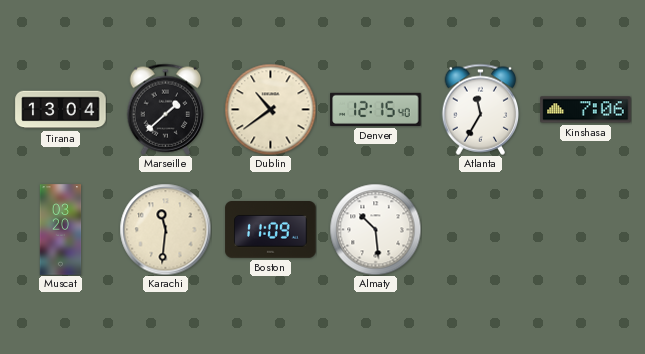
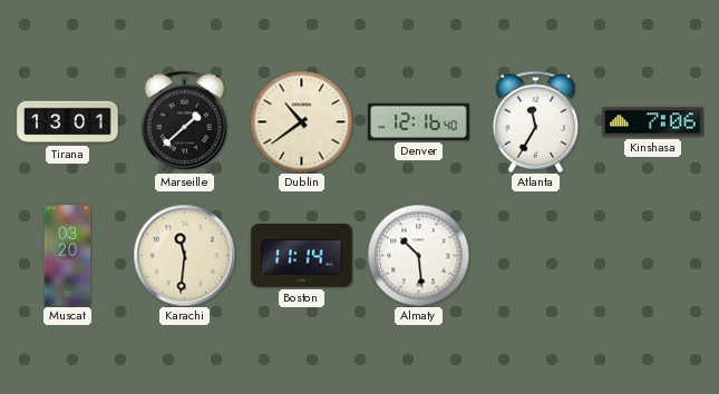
Tirana: 13:04 -> 13:01 (68, 122)
Denver: 12:15 -> 12:16 (419, 121)
Boston: 11:09 -> 11:14 (302, 256)
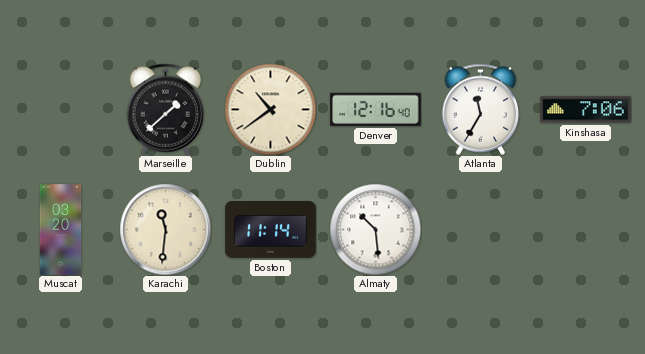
Tirana: 13:01 -> none (68, 122)
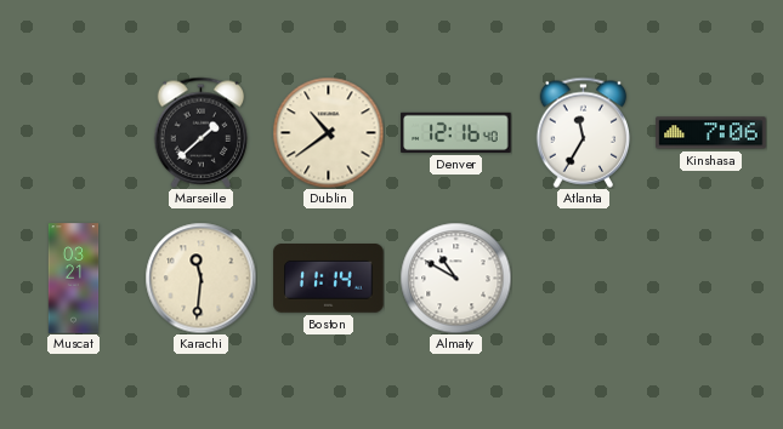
Muscat: 03:20 -> 03:21 (74, 279)
Almaty: 10:29 -> 10:50 (455, 278)
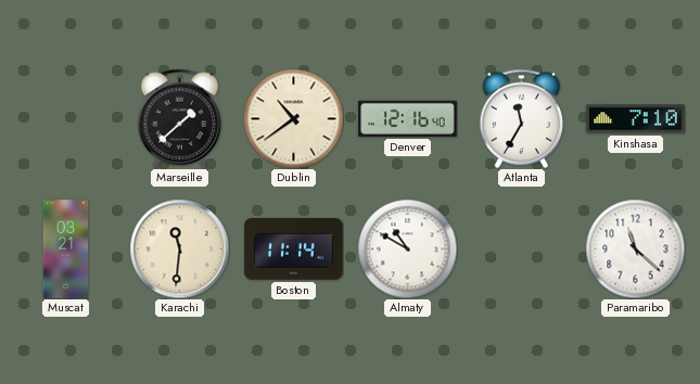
Kinshasa: 7:06 -> 7:10 (636, 119)
Paramaribo: none -> 11:22 (635, 248)
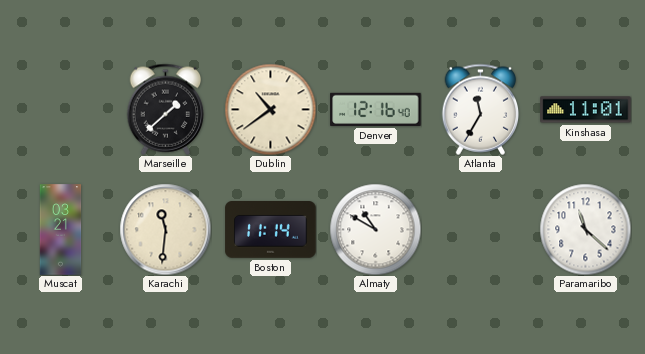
Kinshasa: 7:10 -> 11:01 (586, 110)
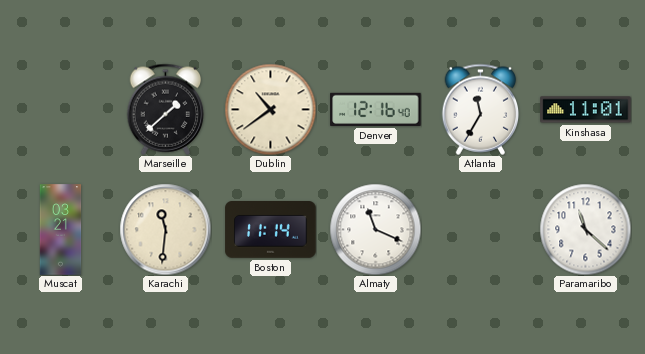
Almaty: 10:50 -> 11:19 (375, 229)
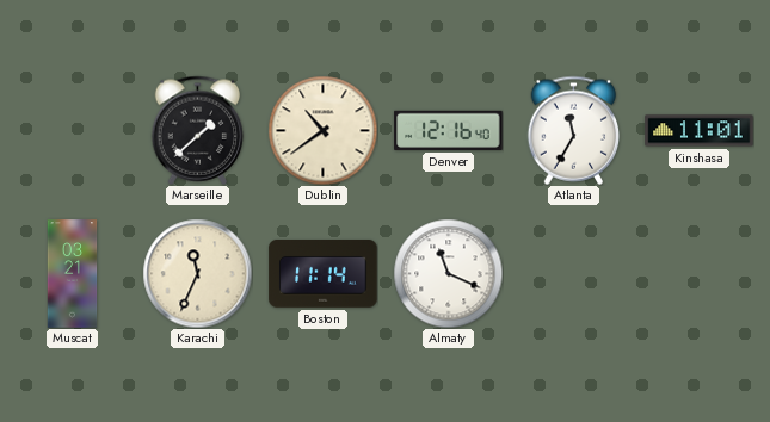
Karachi: 11:31 -> 11:34 (197, 273)
Paramaribo: 11:22 -> none (585, 229)
